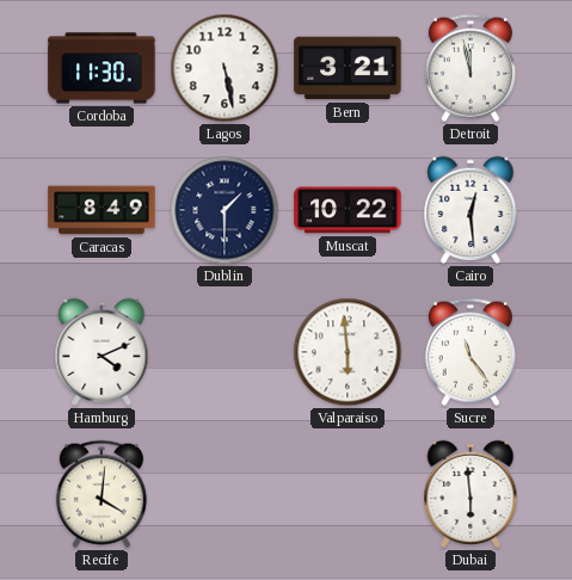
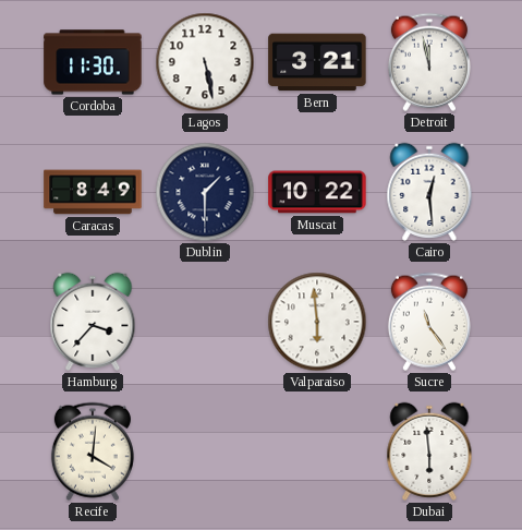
Hamburg: 4:11 -> 3:37 (93, 322)
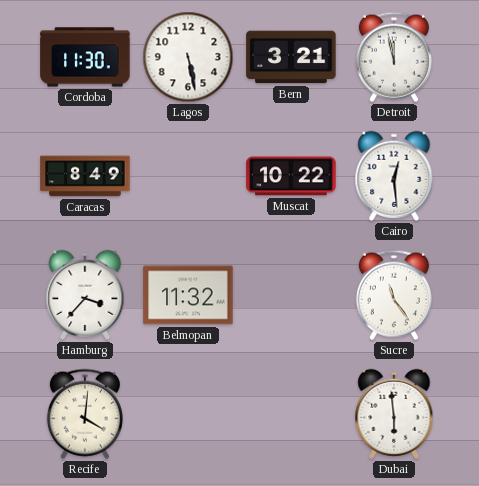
Dublin: 1:30 -> none (205, 192)
Belmopan: none -> 11:32 (188, 295)
Valparaiso: 5:59 -> none (317, 322)
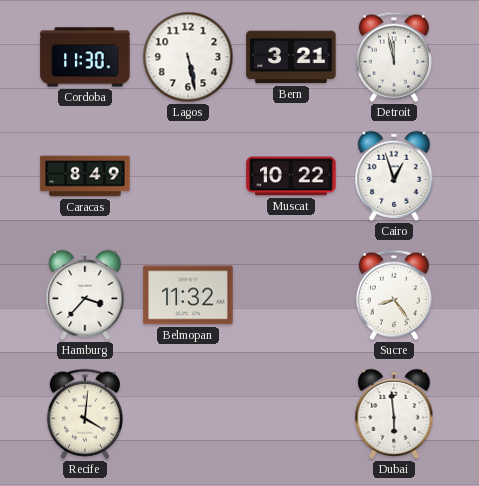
Cairo: 12:29 -> 12:57 (394, 176)
Sucre: 11:24 -> 8:24 (394, 295)
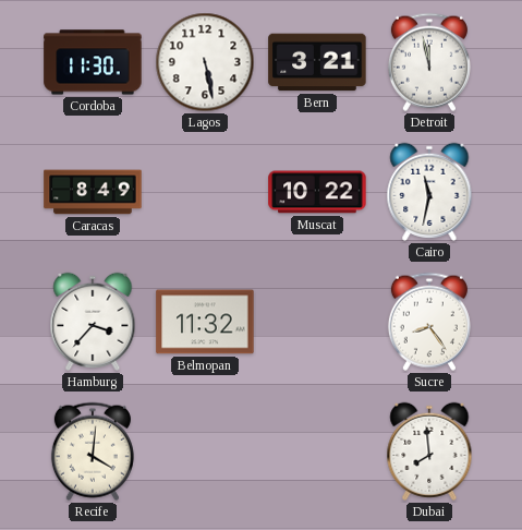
Cairo: 12:57 -> 11:32 (429, 192)
Dubai: 5:59 -> 7:59 (429, 451)
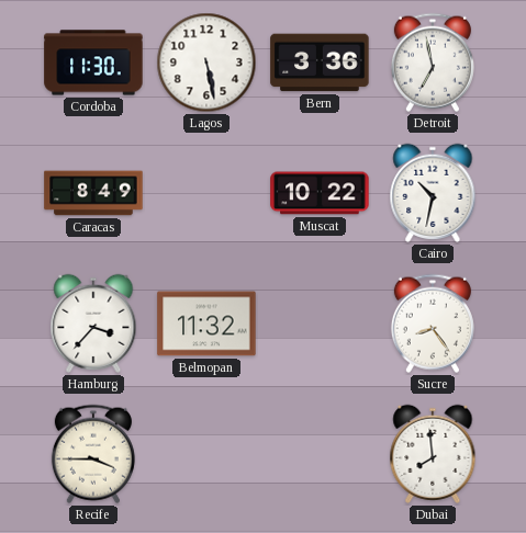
Bern: 3:21 -> 3:36 (320, 63)
Detroit: 11:58 -> 6:58 (433, 63)
Cairo: 11:32 -> 10:32 (433, 193)
Recife: 4:01 -> 3:45 (93, 454)
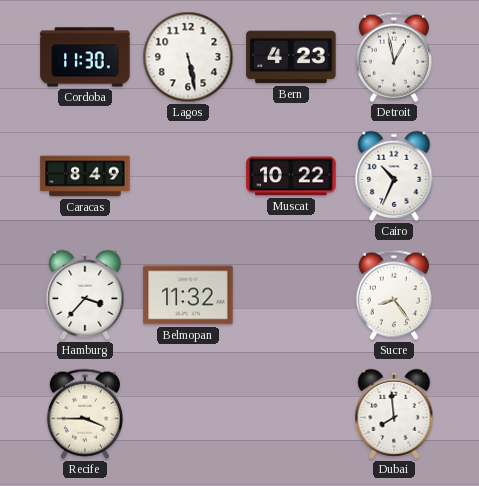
Bern: 3:36 -> 4:23 (291, 57)
Detroit: 6:58 -> 12:58 (394, 57)
Cairo: 10:32 -> 10:34 (394, 176)
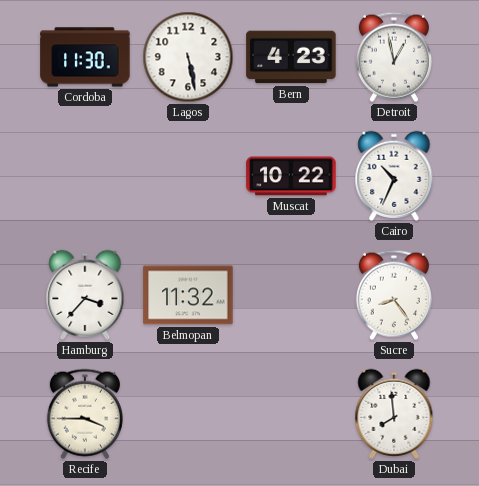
Caracas: 8:49 -> none (85, 176)
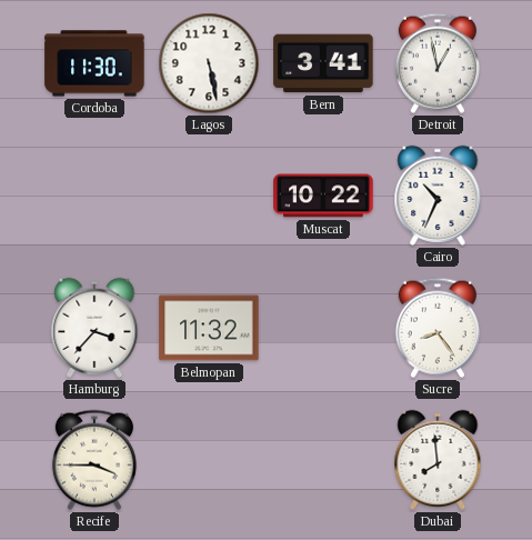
Bern: 4:23 -> 3:41 (323, 63)
